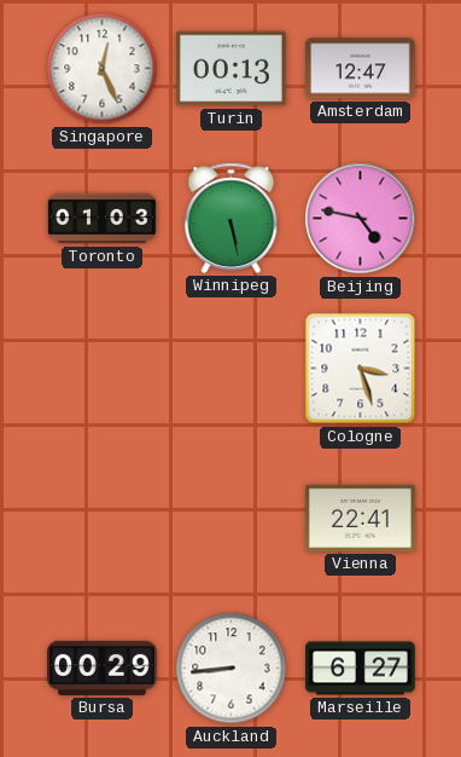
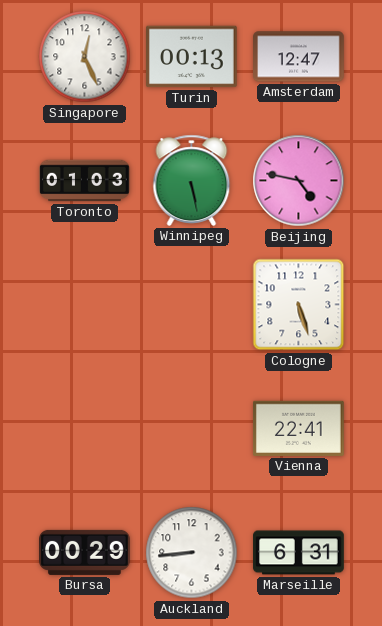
Cologne: 3:27 -> 5:27 (299, 305)
Marseille: 6:27 -> 6:31 (299, 553)
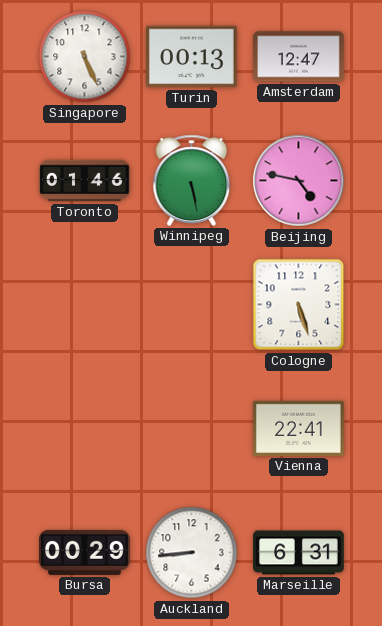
Singapore: 12:26 -> 5:26 (85, 57)
Toronto: 01:03 -> 01:46 (85, 181)
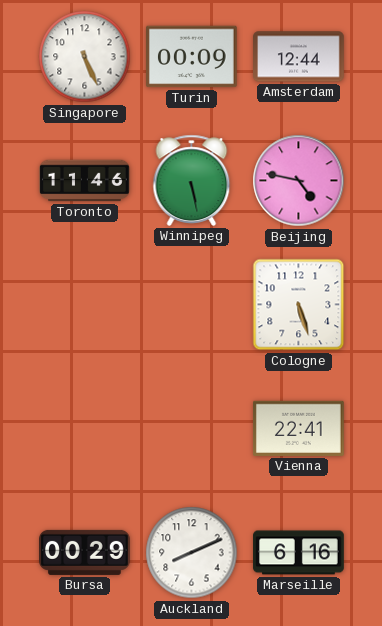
Turin: 00:13 -> 00:09 (192, 57)
Amsterdam: 12:47 -> 12:44 (299, 57)
Toronto: 01:46 -> 11:46 (85, 181)
Auckland: 8:44 -> 8:11 (192, 553)
Marseille: 6:31 -> 6:16 (299, 553)
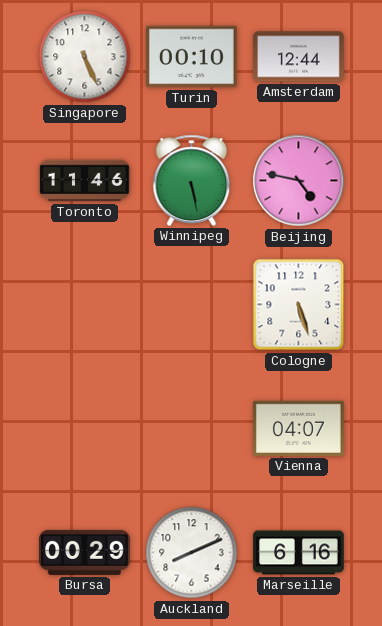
Turin: 00:09 -> 00:10 (192, 57)
Vienna: 22:41 -> 04:07 (299, 428)
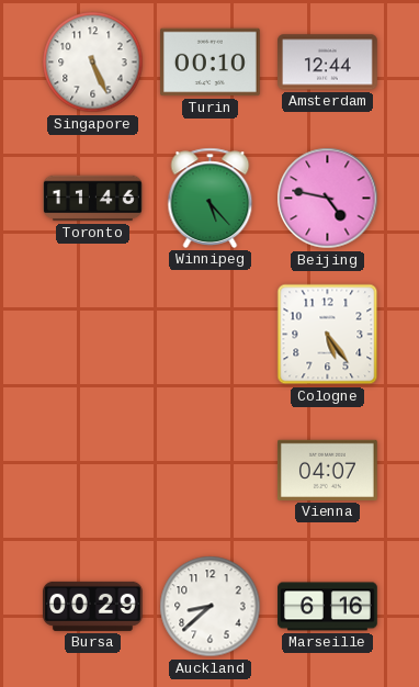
Winnipeg: 5:28 -> 5:23 (211, 198)
Cologne: 5:27 -> 5:24 (328, 335)
Auckland: 8:11 -> 8:38 (211, 607)
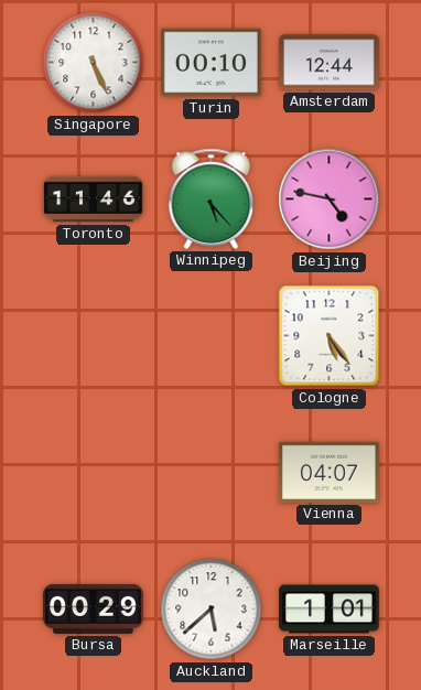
Auckland: 8:38 -> 5:38 (212, 610)
Marseille: 6:16 -> 1:01 (330, 610)
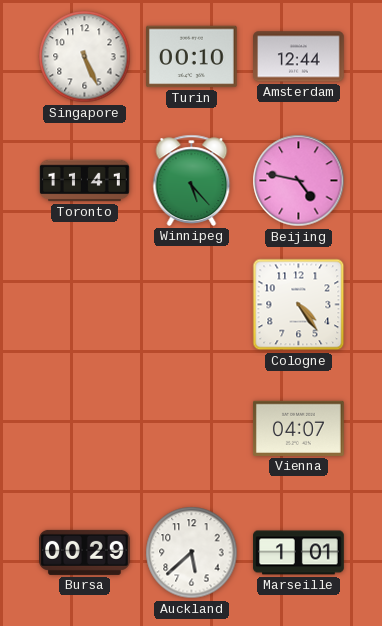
Toronto: 11:46 -> 11:41 (85, 181)
Cologne: 5:24 -> 4:24 (299, 305)
